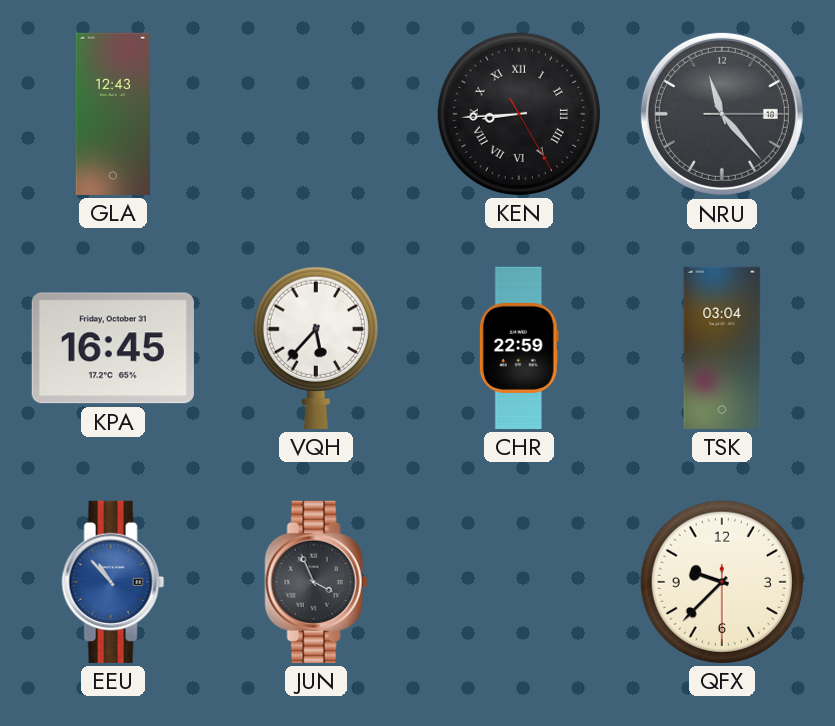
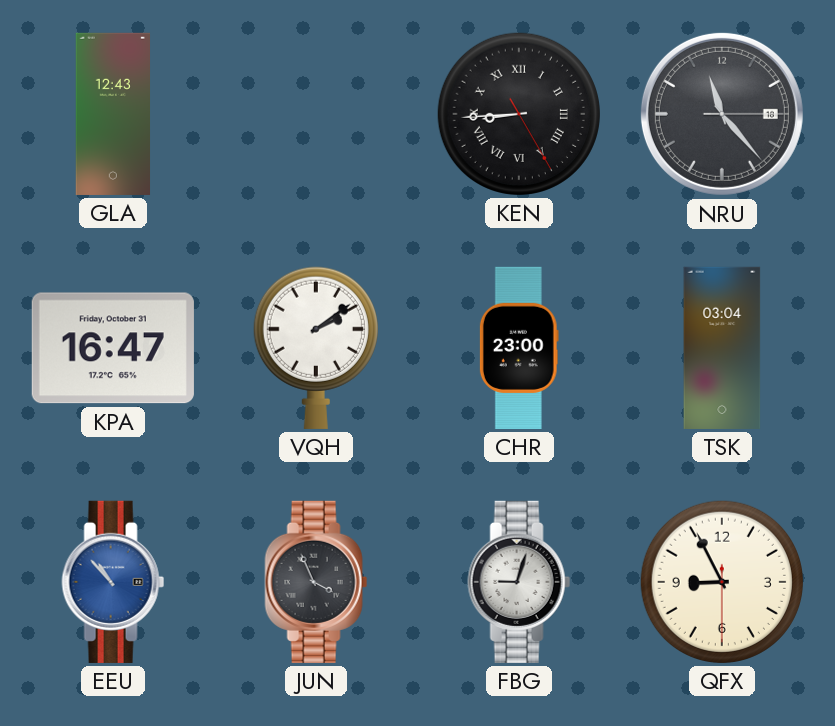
KPA: 16:45 -> 16:47 (113, 348)
VQH: 5:37 -> 2:09 (316, 348)
CHR: 22:59 -> 23:00 (519, 348)
FBG: none -> 9:03 (519, 582)
QFX: 9:37 -> 8:55 (722, 582)
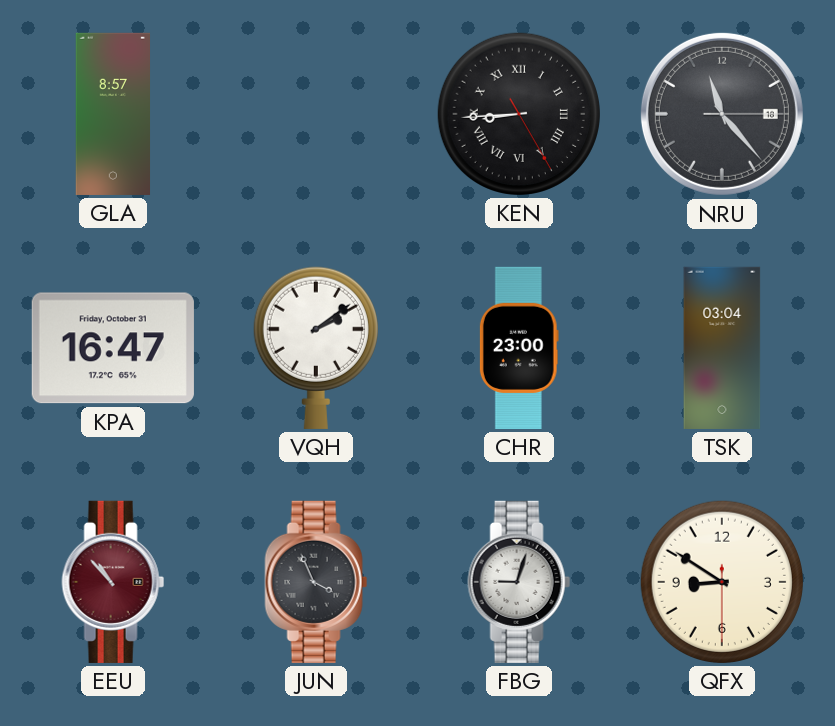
GLA: 12:43 -> 8:57 (113, 114)
EEU dial: blue -> burgundy (113, 582)
QFX: 8:55 -> 8:50 (722, 582)
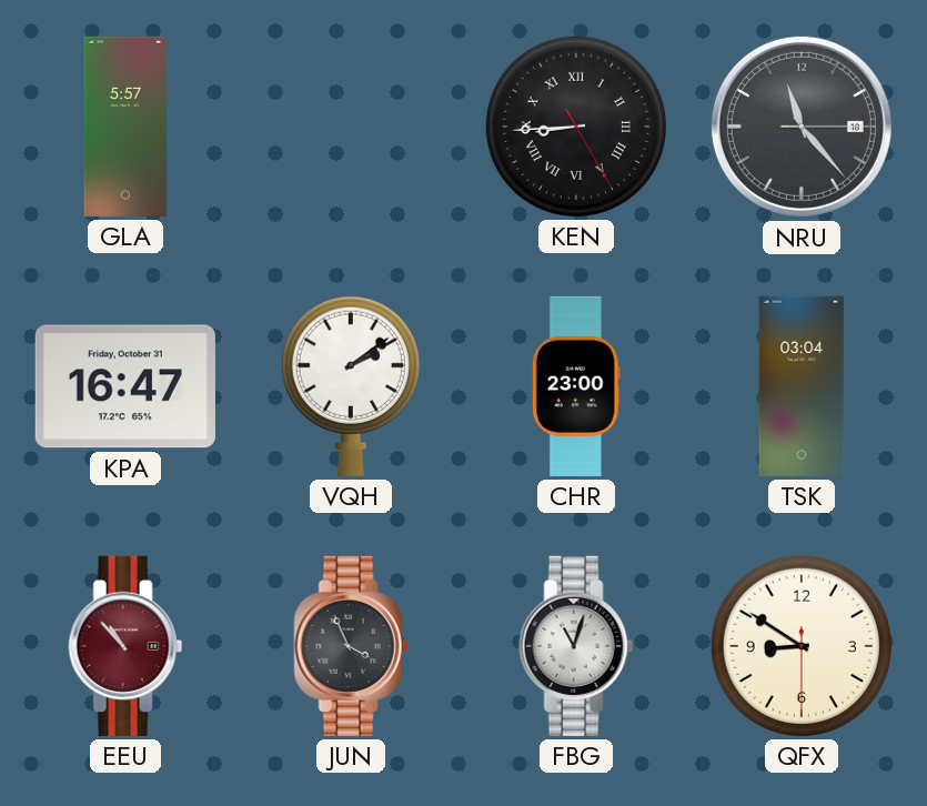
GLA: 8:57 -> 5:57 (125, 127)
FBG: 9:03 -> 11:03 (576, 646)
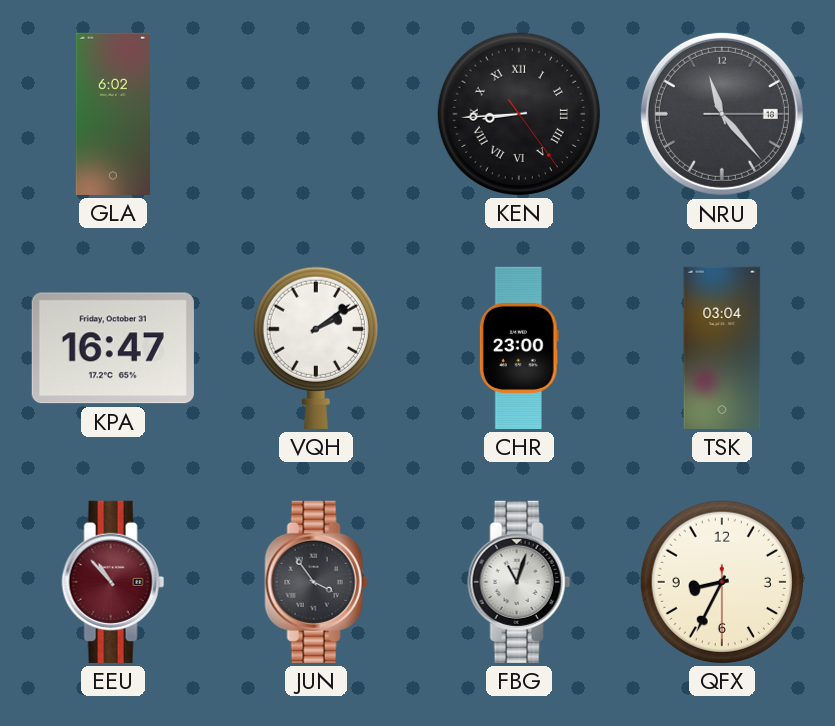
GLA: 5:57 -> 6:02 (113, 114)
KEN: 8:44:25 -> 8:44:24 (519, 114)
JUN: 3:56 -> 3:54 (316, 582)
QFX: 8:50 -> 8:34 (722, 582)
